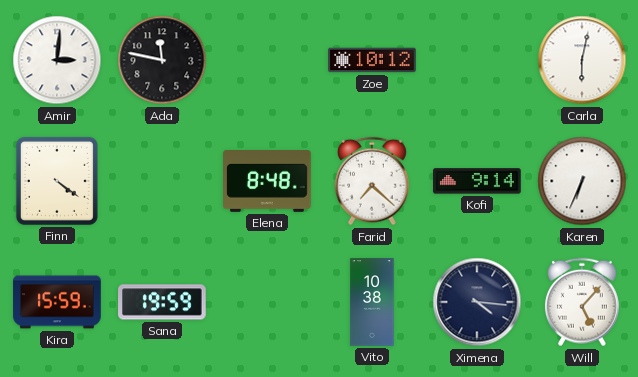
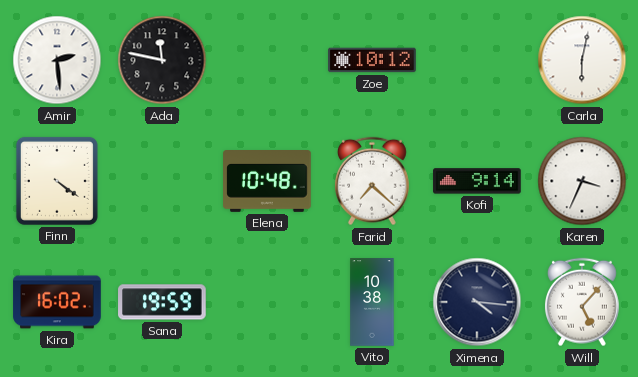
Amir: 3:01 -> 2:29 (57, 60)
Elena: 8:48 -> 10:48 (267, 182)
Karen: 6:34 -> 3:34 (582, 181)
Kira: 15:59 -> 16:02 (57, 302)
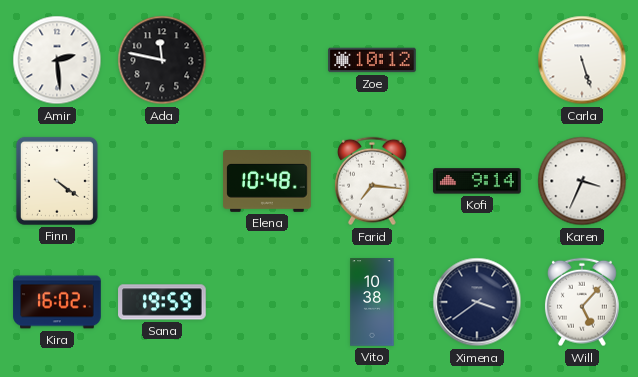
Carla: 6:02 -> 5:27 (582, 60)
Farid: 7:22 -> 7:16 (372, 181)
Ximena: 4:16 -> 3:39 (477, 302)
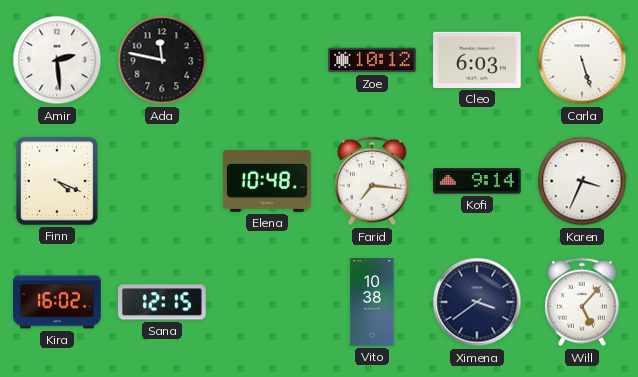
Cleo: none -> 6:03 (477, 60)
Finn: 4:21 -> 4:19 (57, 181)
Sana: 19:59 -> 12:15 (162, 302)
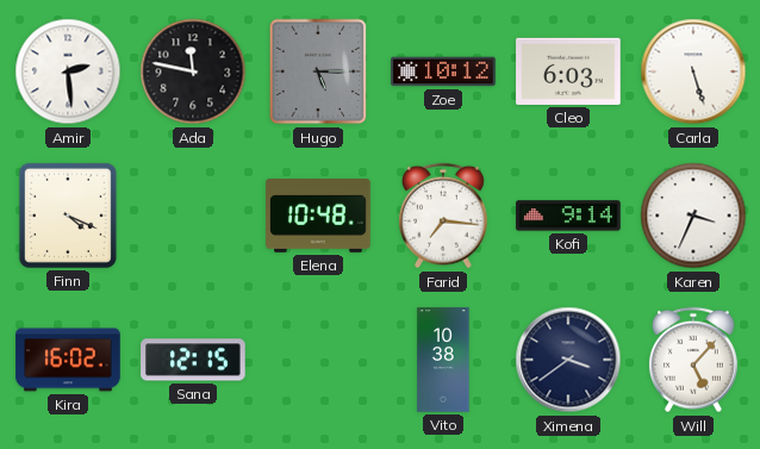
Hugo: none -> 5:15 (318, 71)
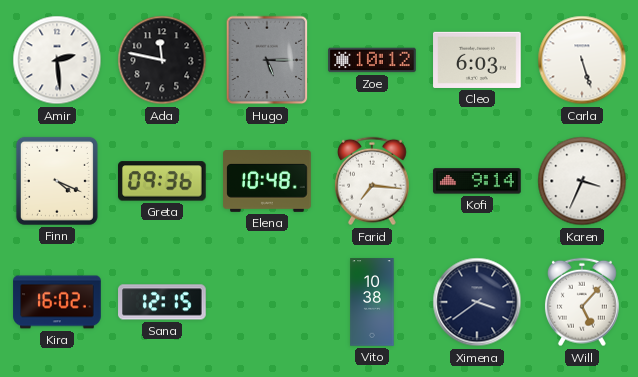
Greta: none -> 09:36 (163, 181)
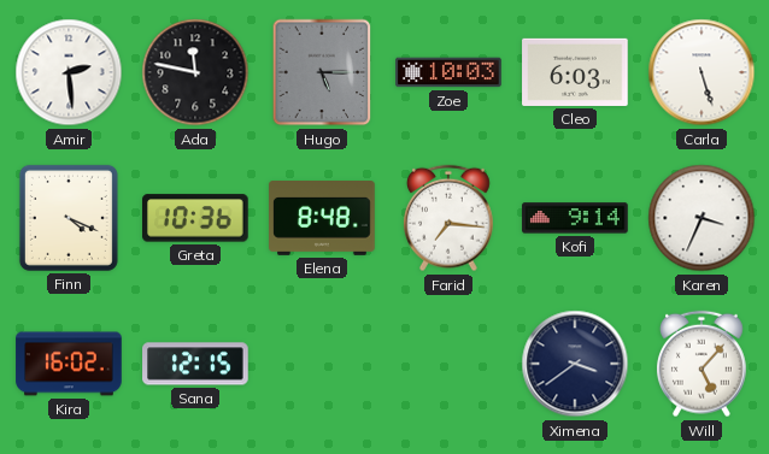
Zoe: 10:12 -> 10:03 (448, 72)
Greta: 09:36 -> 10:36 (196, 218)
Elena: 10:48 -> 8:48 (322, 219)
Vito: 10:38 -> none (372, 302)
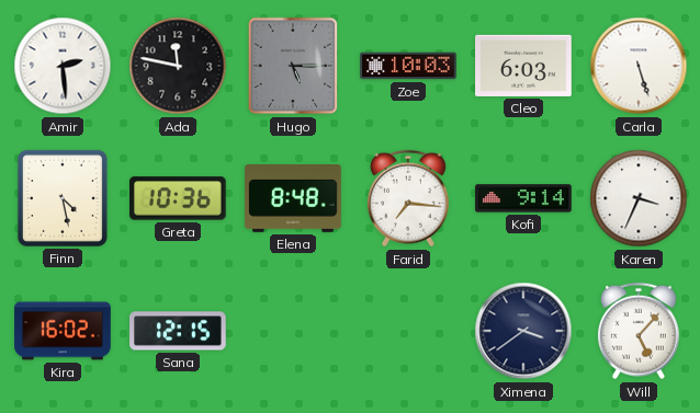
Finn: 4:19 -> 4:28 (63, 198)
